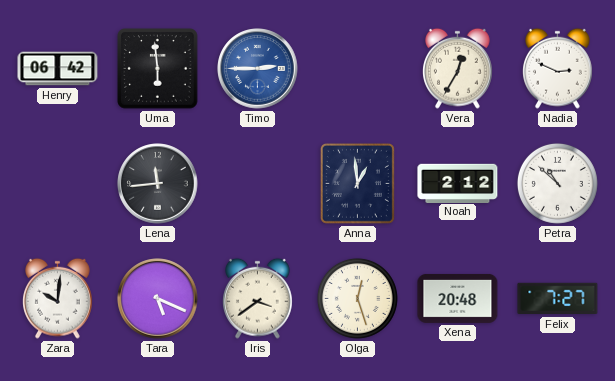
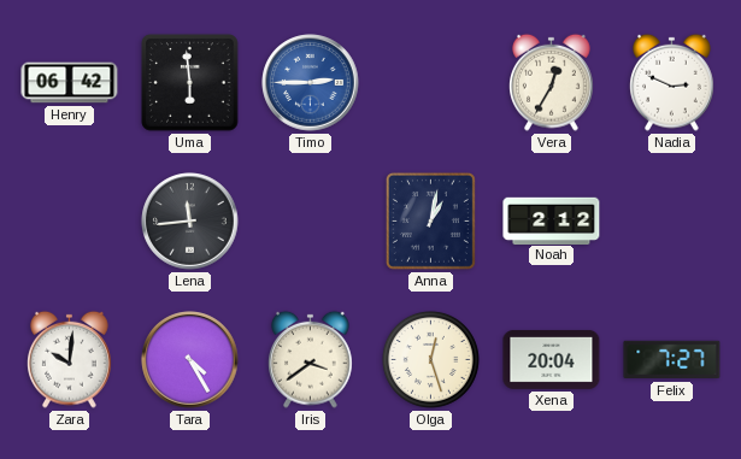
Anna: 12:59 -> 1:02 (430, 220)
Petra: 10:52 -> none (557, 183)
Tara: 5:19 -> 4:25 (190, 360)
Xena: 20:48 -> 20:04 (552, 359)
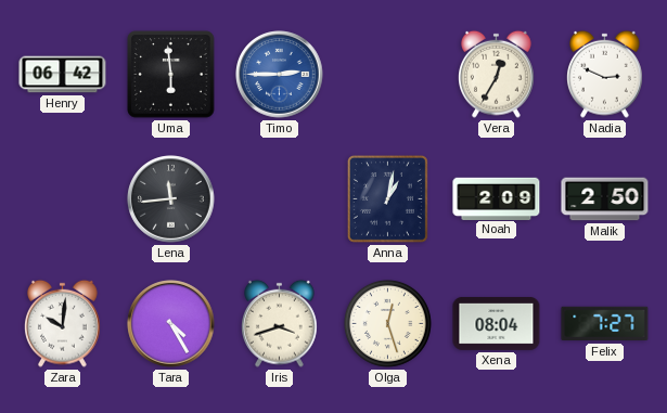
Noah: 2:12 -> 2:09 (497, 198)
Malik: none -> 2:50 (605, 199)
Iris: 3:39 -> 3:42 (280, 323)
Xena: 20:04 -> 08:04 (497, 323)
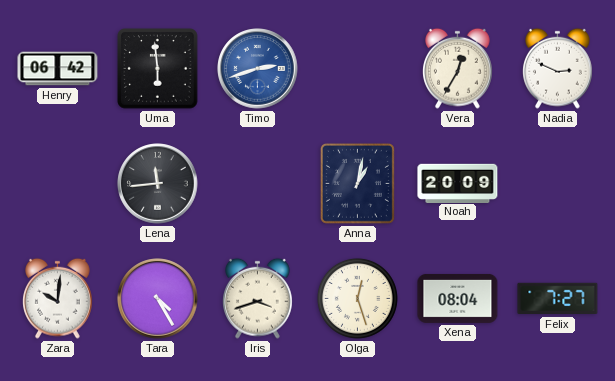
Timo: 2:45 -> 2:42 (258, 69)
Noah: 2:09 -> 20:09 (458, 183)
Malik: 2:50 -> none (605, 199)
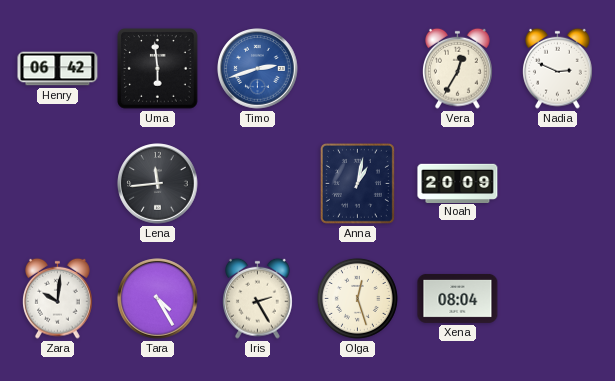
Iris: 3:42 -> 2:25 (258, 298)
Felix: 7:27 -> none (558, 299)
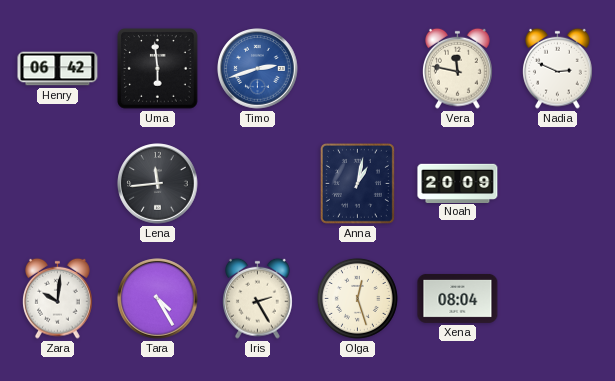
Vera: 12:35 -> 11:47 (458, 68)
